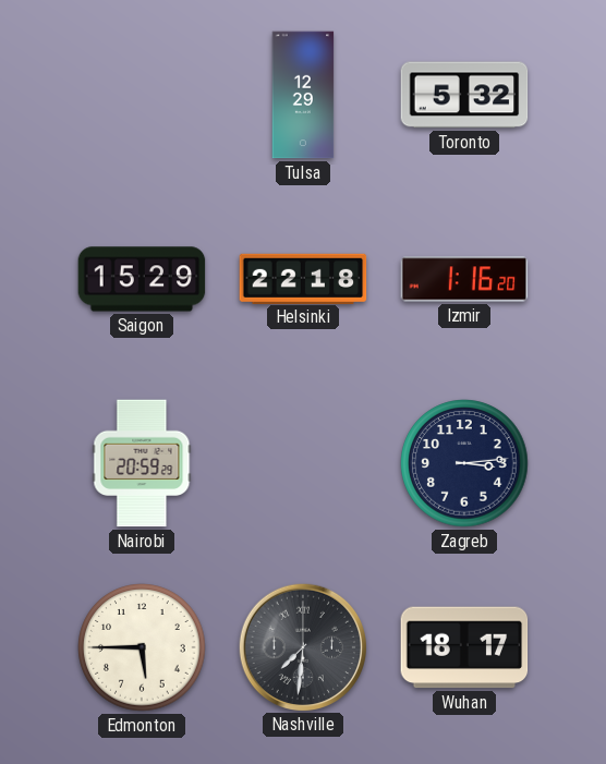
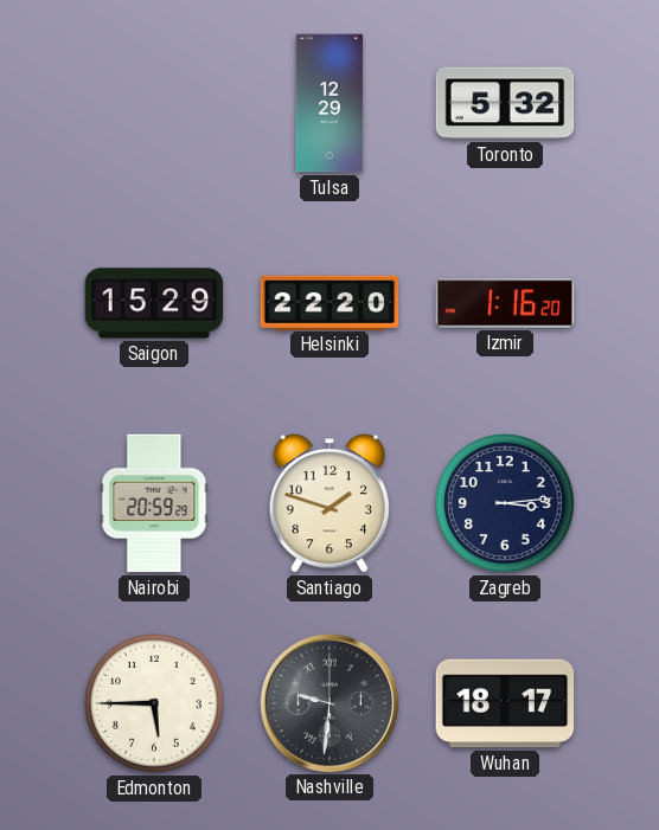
Helsinki: 22:18 -> 22:20 (329, 302)
Santiago: none -> 1:48 (328, 503)
Nashville: 7:31 -> 9:31 (328, 702)
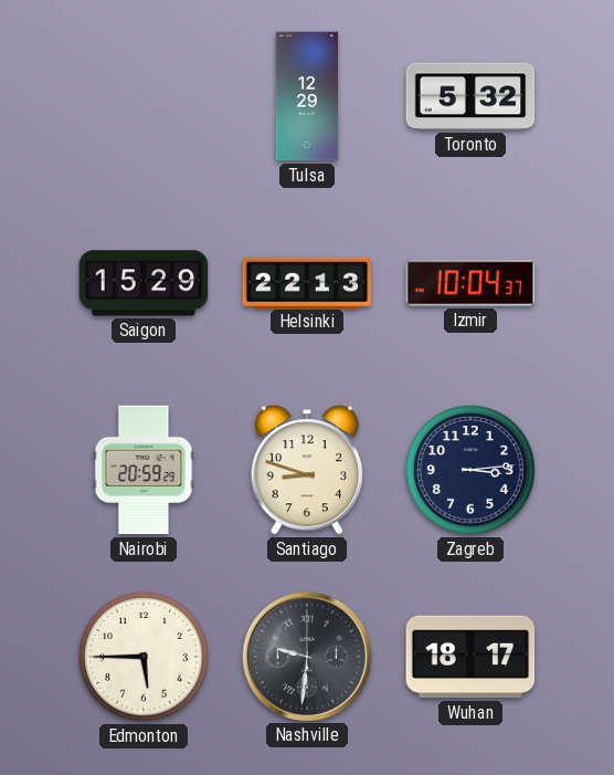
Helsinki: 22:20 -> 22:13 (307, 282)
Izmir: 1:16 -> 10:04 (470, 283)
Santiago: 1:48 -> 8:48 (306, 470)
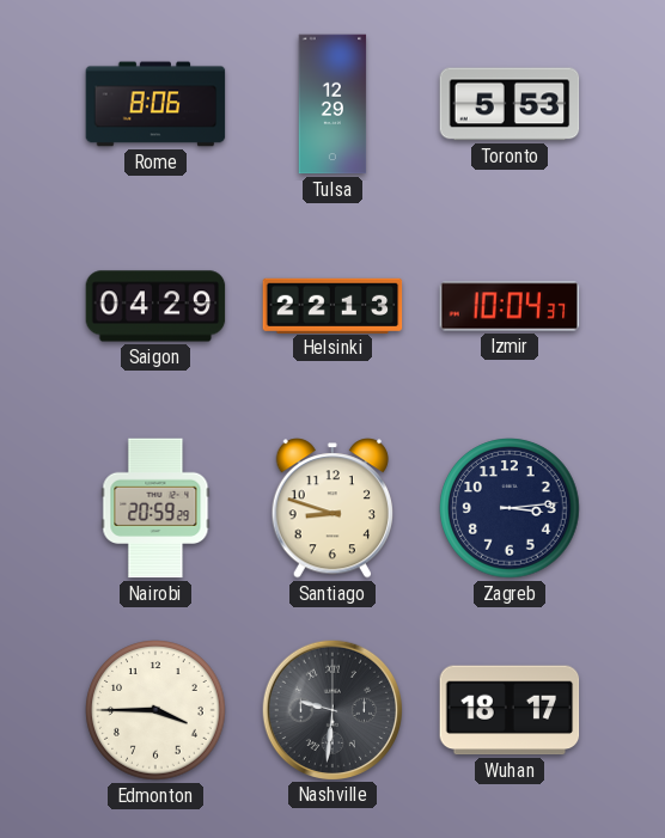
Rome: none -> 8:06 (155, 104)
Toronto: 5:32 -> 5:53 (510, 104)
Saigon: 15:29 -> 04:29 (155, 306)
Edmonton: 5:45 -> 3:45 (155, 710)
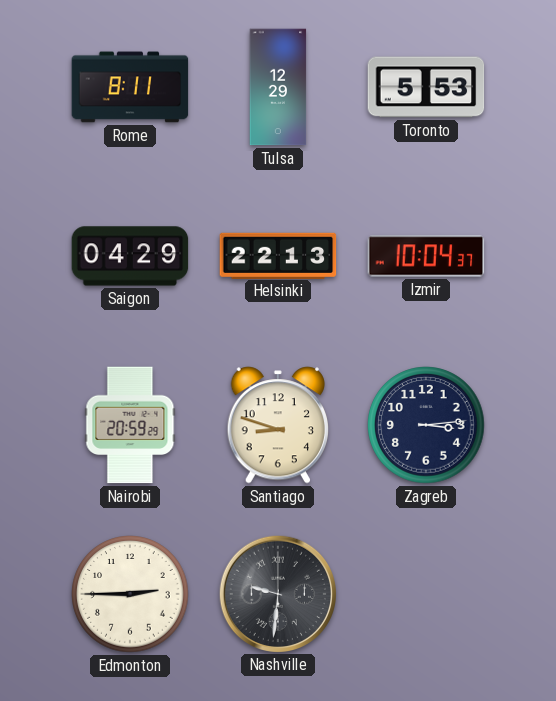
Rome: 8:06 -> 8:11 (130, 87)
Edmonton: 3:45 -> 2:45 (130, 594)
Wuhan: 18:17 -> none (510, 710)
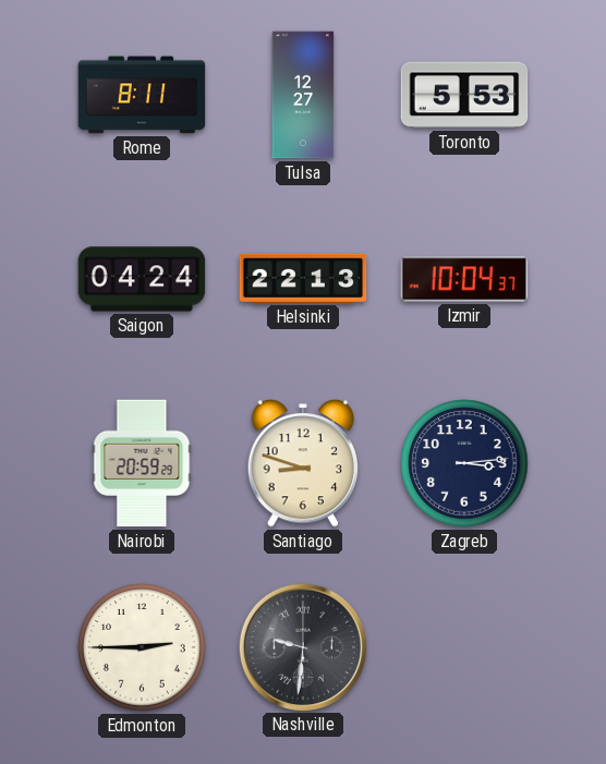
Tulsa: 12:29 -> 12:27 (303, 95)
Saigon: 04:29 -> 04:24 (142, 279)
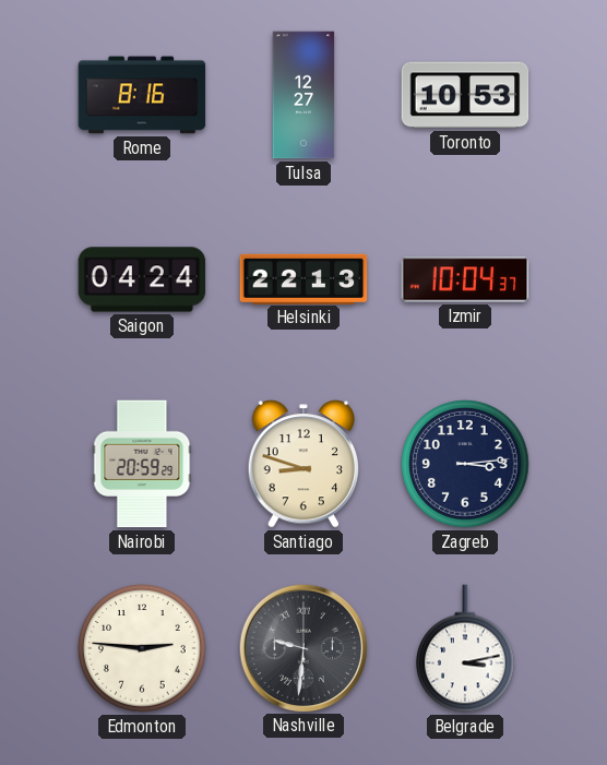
Rome: 8:11 -> 8:16 (142, 95)
Toronto: 5:53 -> 10:53 (465, 95)
Edmonton: 2:45 -> 2:46 (142, 648)
Belgrade: none -> 3:13 (466, 648)
